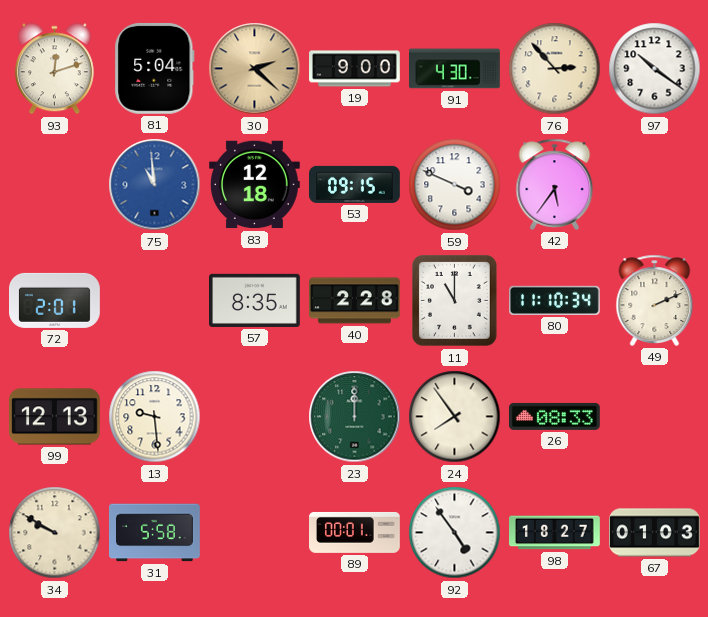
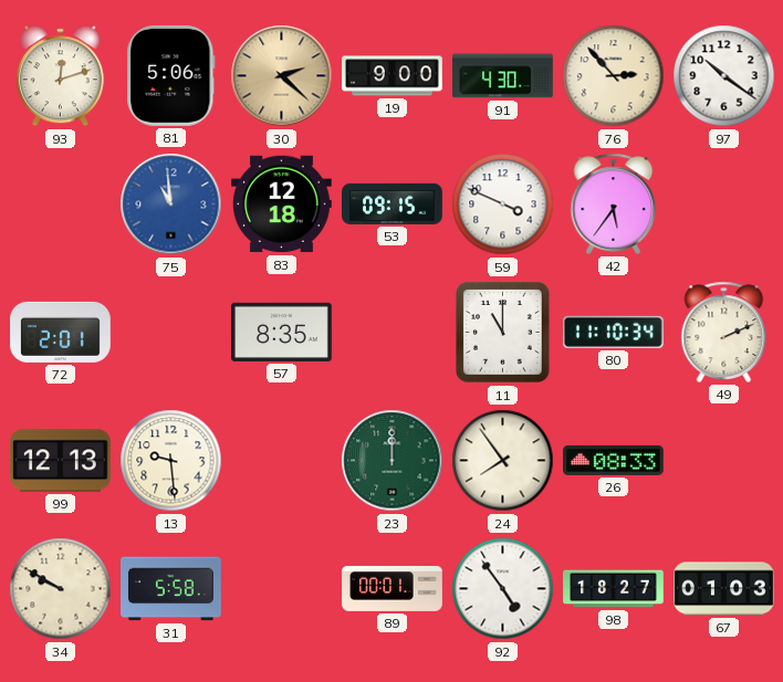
81: 5:04 -> 5:06 (171, 75)
40: 2:28 -> none (355, 301)
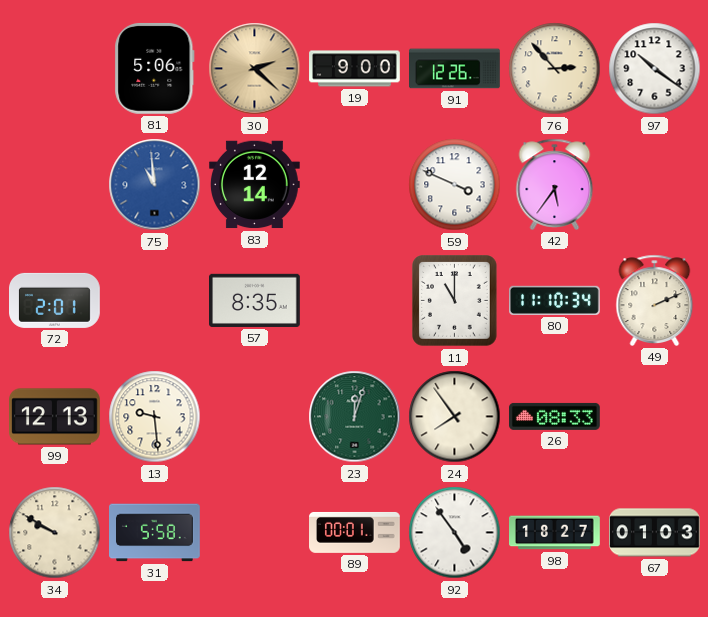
93: 12:12 -> none (60, 76)
91: 4:30 -> 12:26 (455, 69)
83: 12:18 -> 12:14 (255, 185)
53: 09:15 -> none (393, 203)
23: 12:00 -> 12:03 (355, 417)
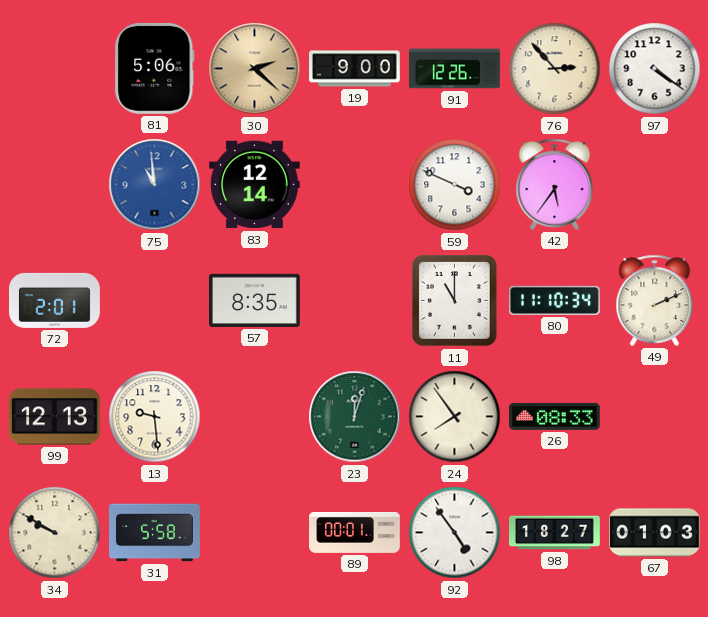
97: 10:21 -> 4:21 (655, 69)
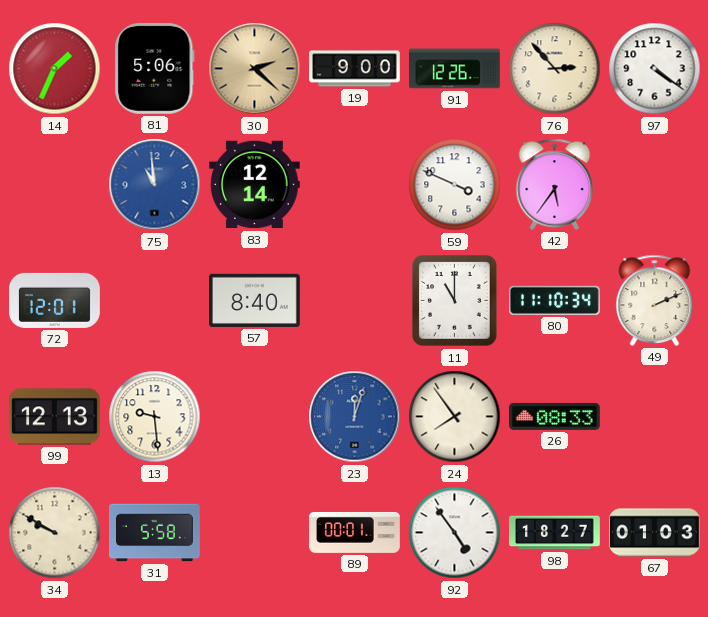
14: none -> 1:34 (55, 69)
72: 2:01 -> 12:01 (55, 300)
57: 8:35 -> 8:40 (255, 300)
23 dial: green -> blue (355, 417)
